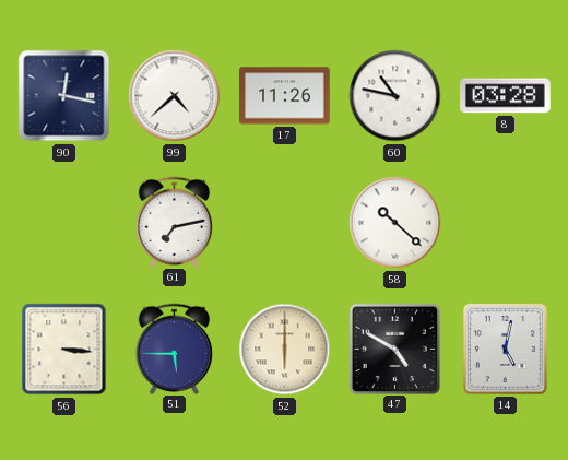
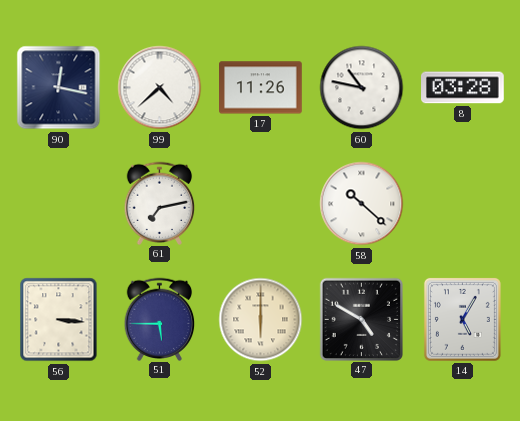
14: 5:02 -> 5:05 (462, 319)
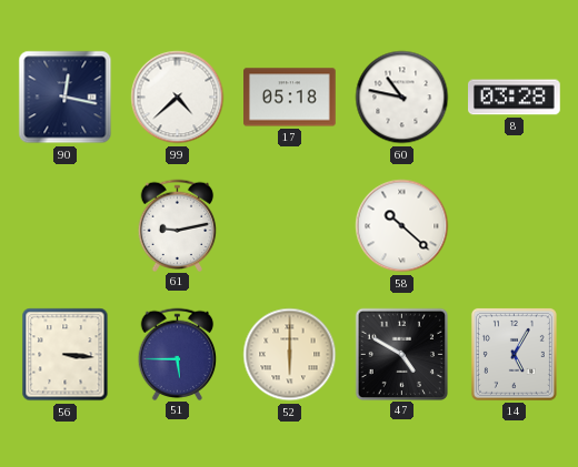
17: 11:26 -> 05:18 (290, 98)
61: 7:13 -> 9:13 (178, 225)
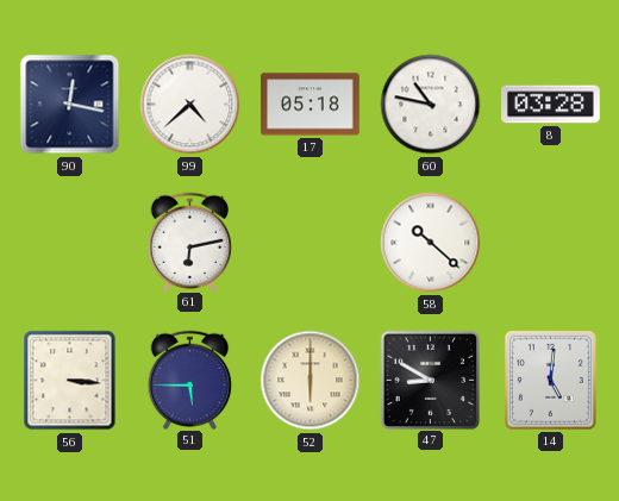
61: 9:13 -> 6:13 (190, 242)
47: 4:50 -> 8:50 (430, 380)
14: 5:05 -> 5:01 (550, 380)
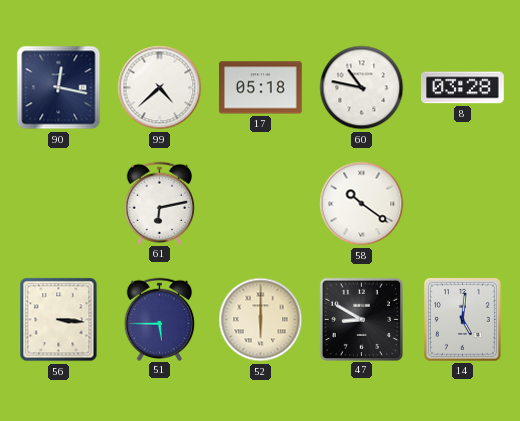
58: 10:22 -> 10:21 (362, 204)
